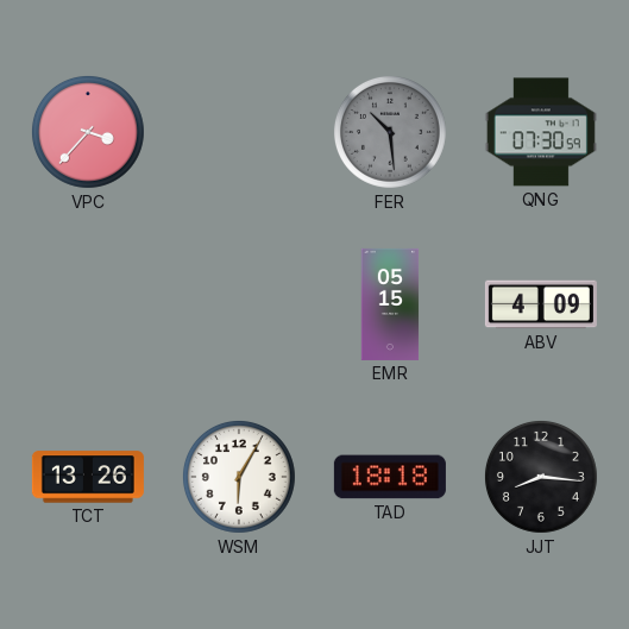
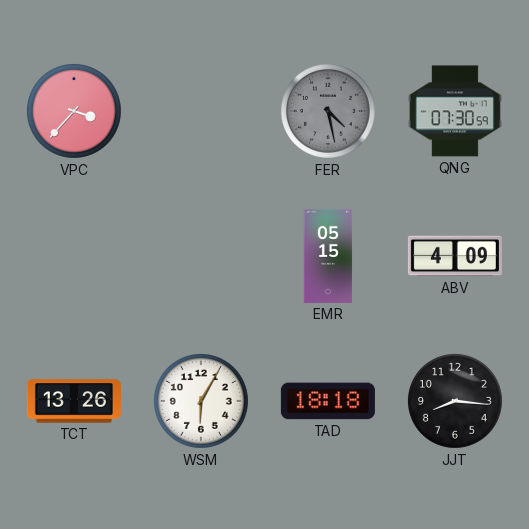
FER: 10:29 -> 4:28 (328, 111)
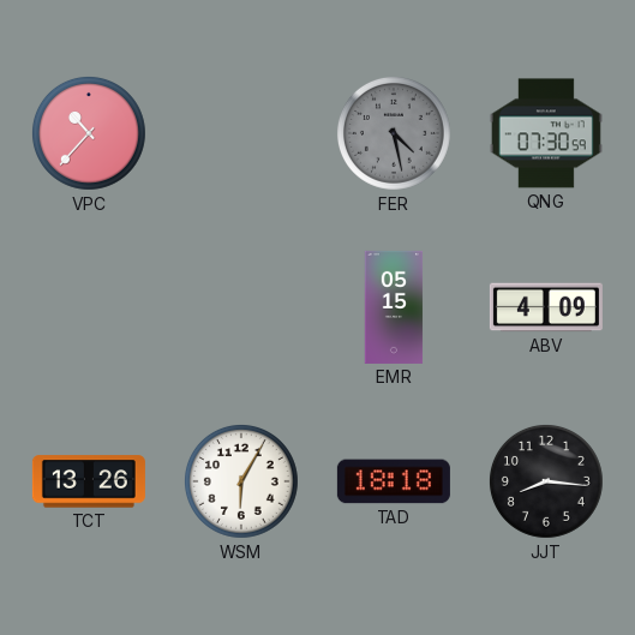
VPC: 3:37 -> 10:37 (89, 133)
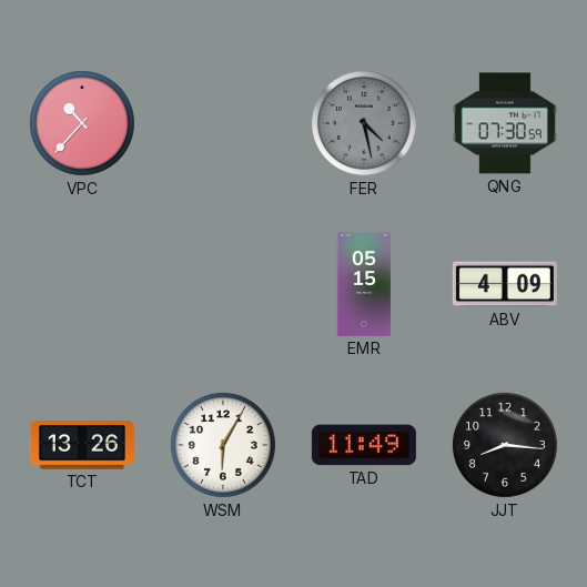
TAD: 18:18 -> 11:49 (364, 445)
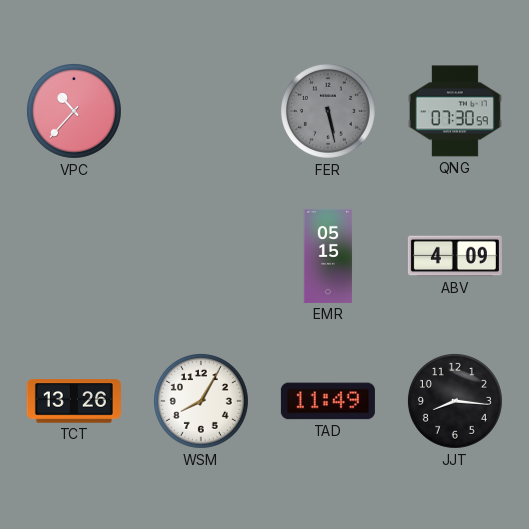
FER: 4:28 -> 5:28 (328, 111)
WSM: 6:05 -> 8:05 (201, 401)
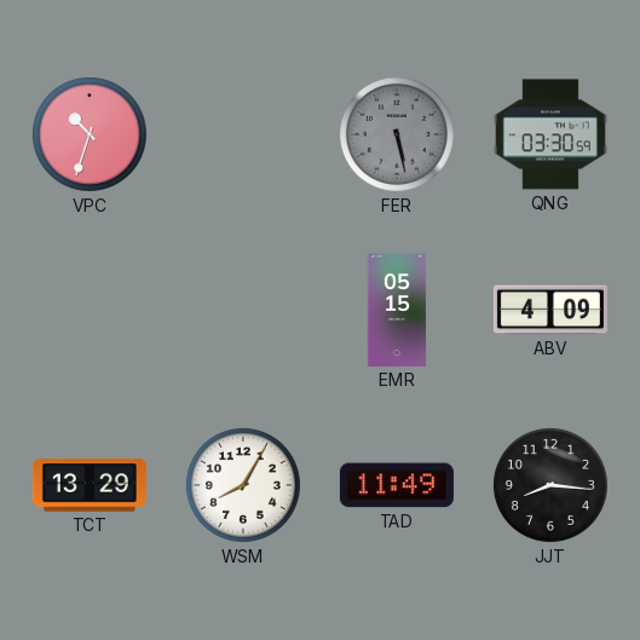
VPC: 10:37 -> 10:33 (90, 134)
QNG: 07:30 -> 03:30 (550, 134)
TCT: 13:26 -> 13:29 (90, 485)
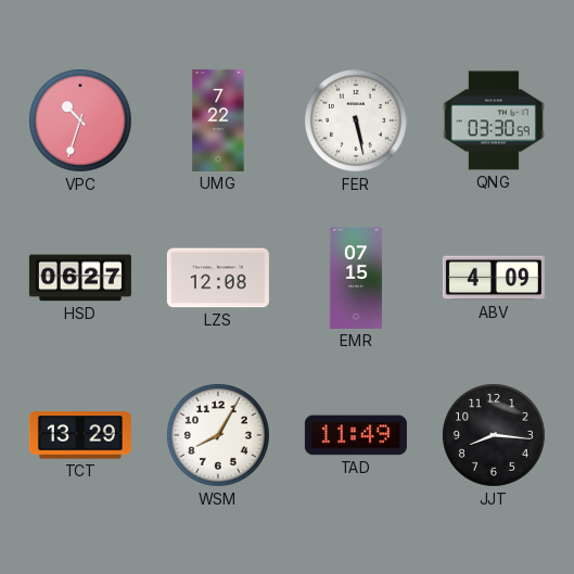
UMG: none -> 7:22 (218, 120)
FER dial: grey -> white (356, 120)
HSD: none -> 06:27 (80, 278)
LZS: none -> 12:08 (218, 278)
EMR: 05:15 -> 07:15 (356, 278)
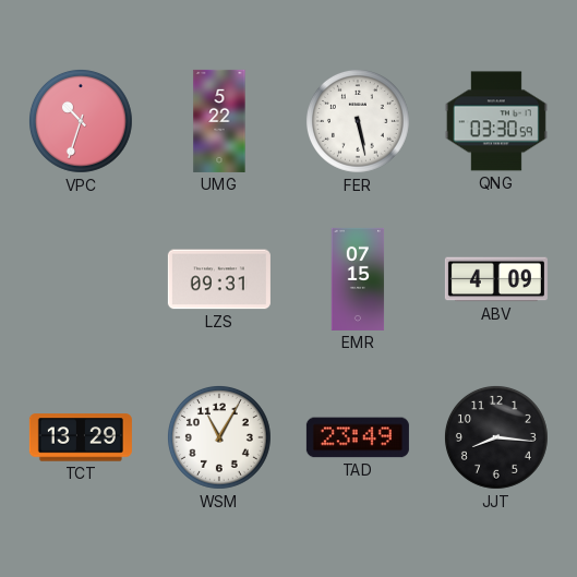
UMG: 7:22 -> 5:22 (219, 121)
HSD: 06:27 -> none (80, 278)
LZS: 12:08 -> 09:31 (219, 279)
WSM: 8:05 -> 11:05 (219, 437)
TAD: 11:49 -> 23:49 (358, 437)
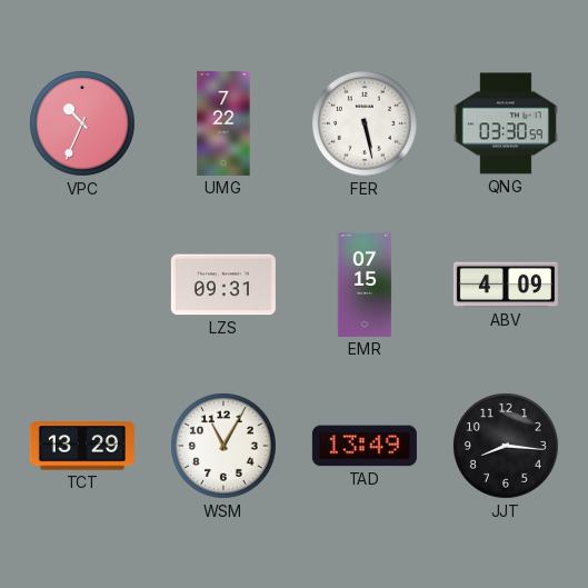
VPC: 10:33 -> 10:34 (82, 123)
UMG: 5:22 -> 7:22 (223, 123)
TAD: 23:49 -> 13:49 (365, 446)
